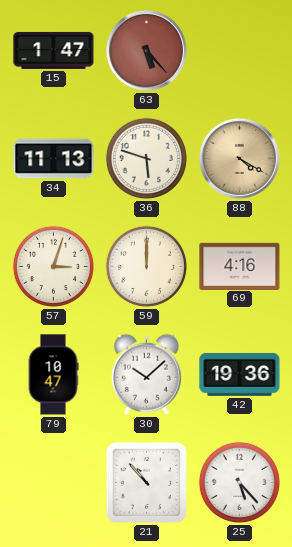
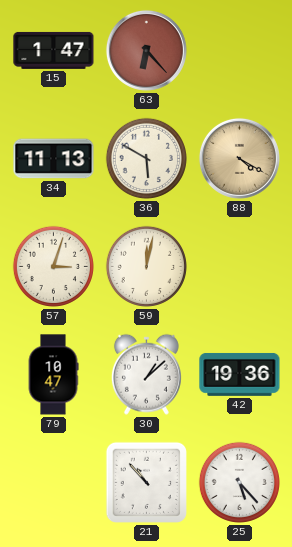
63: 5:23 -> 6:23 (146, 50)
36: 5:48 -> 5:50 (146, 158)
59: 12:00 -> 12:02 (146, 266)
69: 4:16 -> none (240, 266)
30: 10:08 -> 1:08 (146, 374)
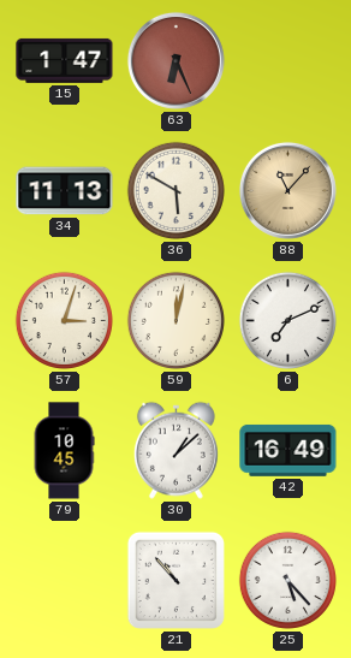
63: 6:23 -> 6:26 (175, 60)
88: 4:20 -> 11:07 (287, 190)
6: none -> 7:11 (287, 320)
79: 10:47 -> 10:45 (64, 451)
42: 19:36 -> 16:49 (288, 450)
